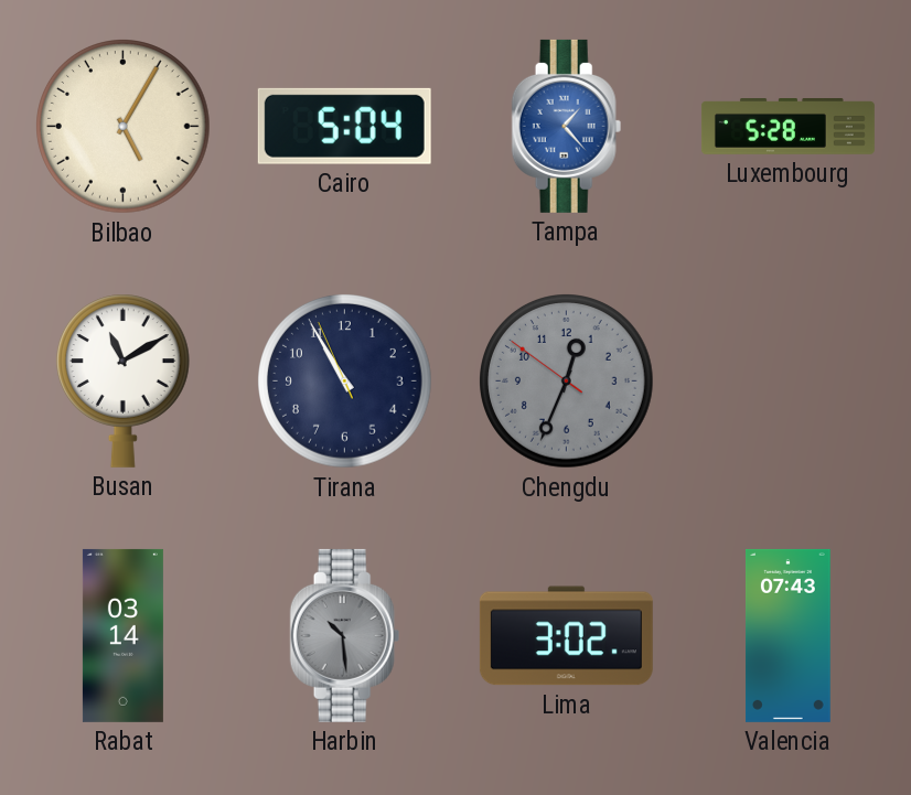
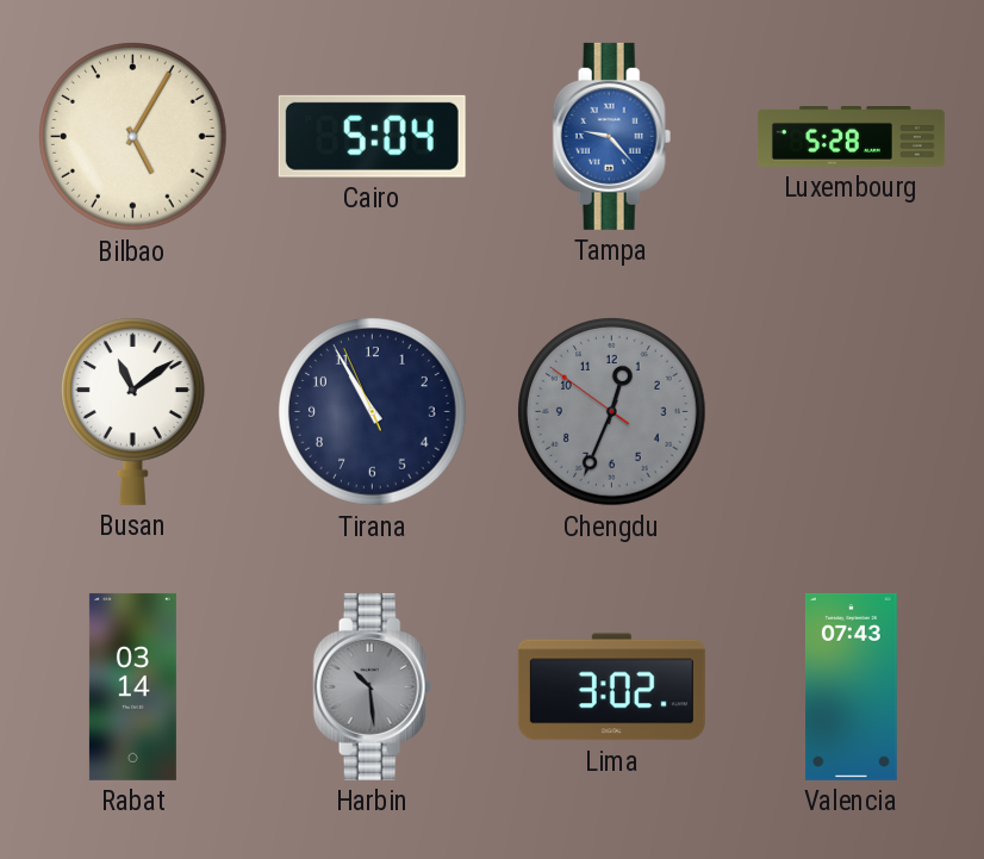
Tampa: 1:23 -> 9:23 (612, 136)
Busan: 11:10 -> 11:09 (132, 411)
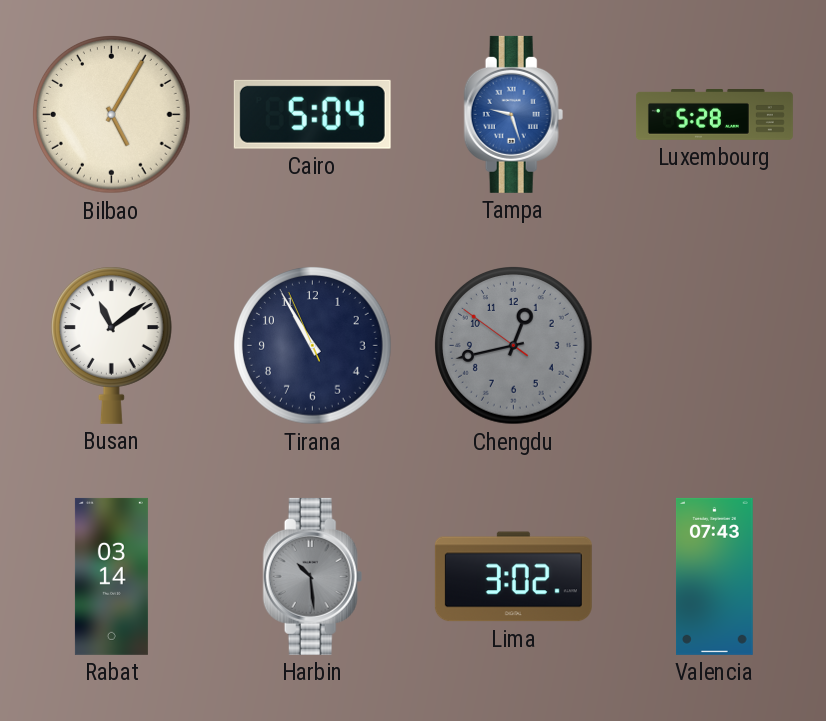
Tampa: 9:23 -> 9:27 (514, 114)
Chengdu: 12:33 -> 12:42 (514, 346)
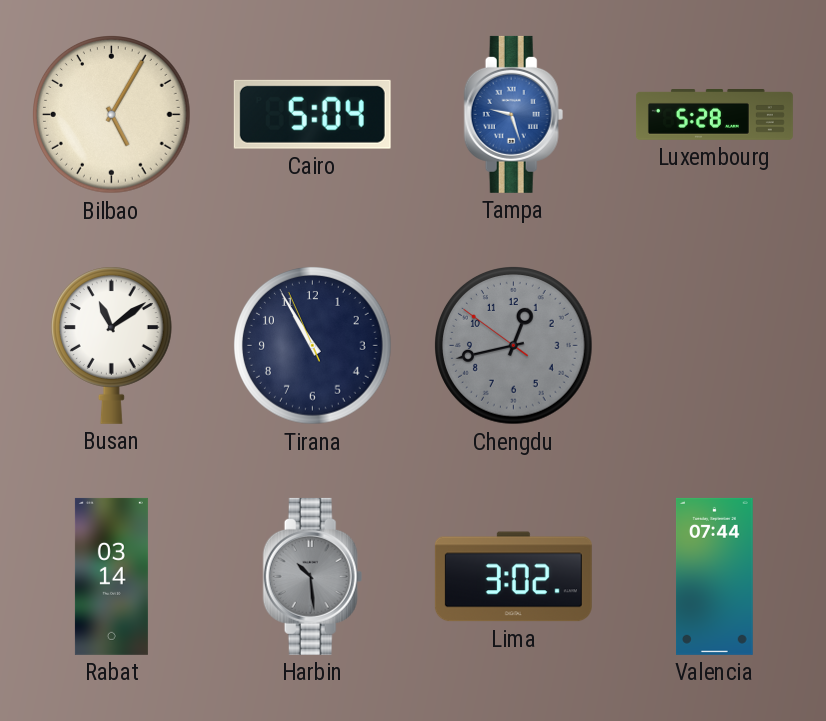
Valencia: 07:43 -> 07:44 (715, 576)
